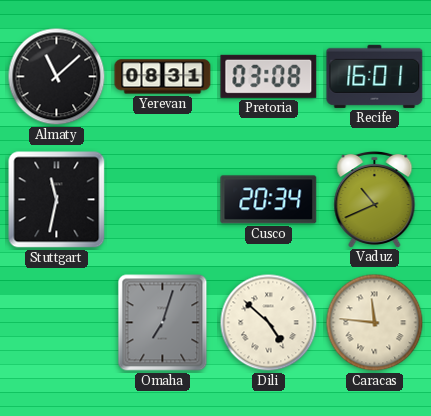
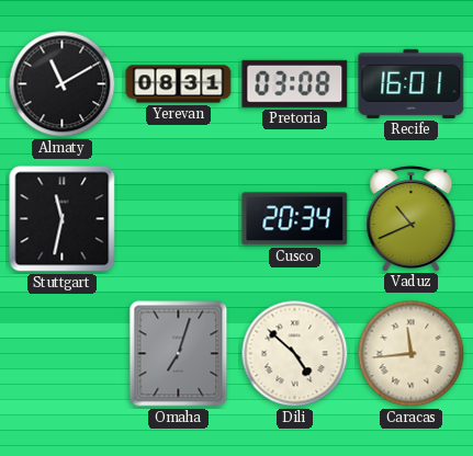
Almaty: 11:08 -> 11:10 (63, 84)
Caracas: 11:46 -> 11:44 (412, 354)
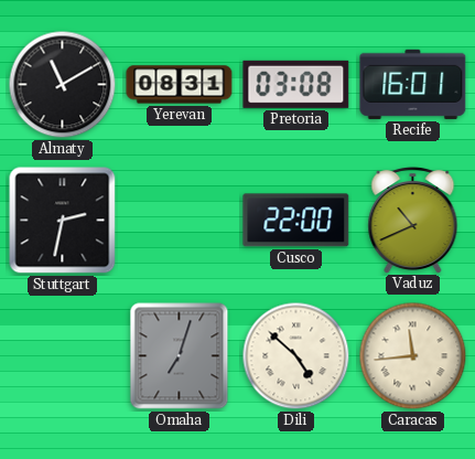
Stuttgart: 11:32 -> 2:32 (63, 221)
Cusco: 20:34 -> 22:00 (296, 221)
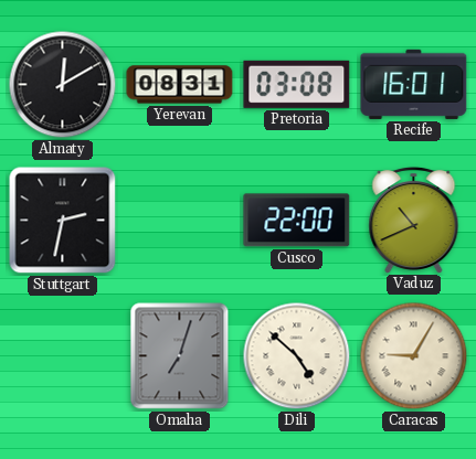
Almaty: 11:10 -> 12:10 (63, 85)
Caracas: 11:44 -> 9:05 (414, 356)
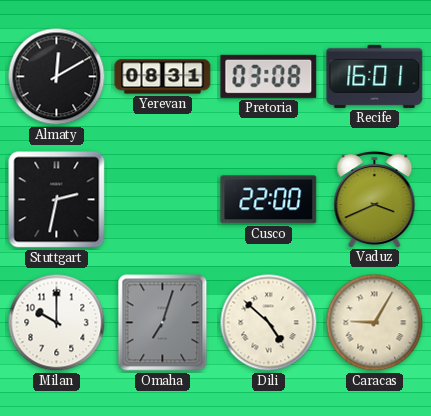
Vaduz: 10:41 -> 3:41 (375, 199)
Milan: none -> 10:00 (57, 323)
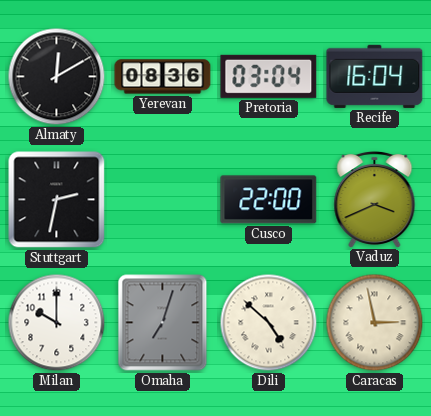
Yerevan: 08:31 -> 08:36 (163, 77)
Pretoria: 03:08 -> 03:04 (269, 76)
Recife: 16:01 -> 16:04 (375, 76)
Caracas: 9:05 -> 2:58 (375, 323)
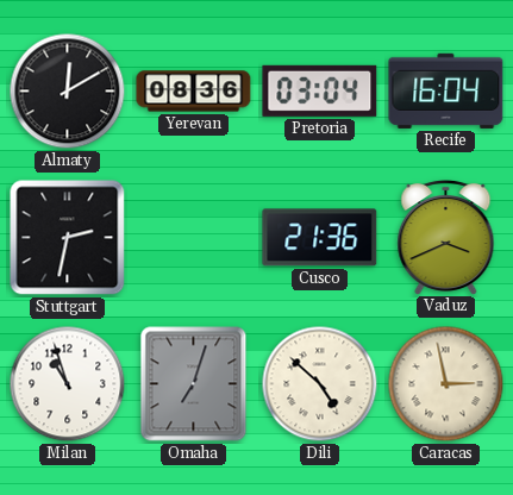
Cusco: 22:00 -> 21:36 (320, 238)
Milan: 10:00 -> 10:57 (68, 384)
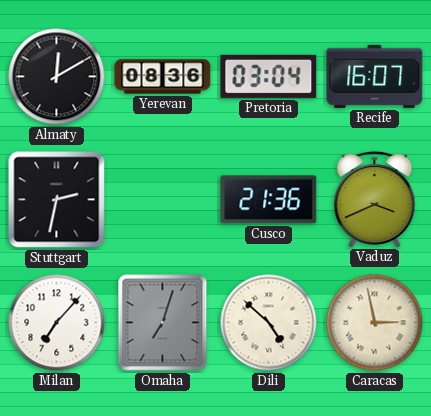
Recife: 16:04 -> 16:07 (375, 76)
Milan: 10:57 -> 7:07 (57, 323)
